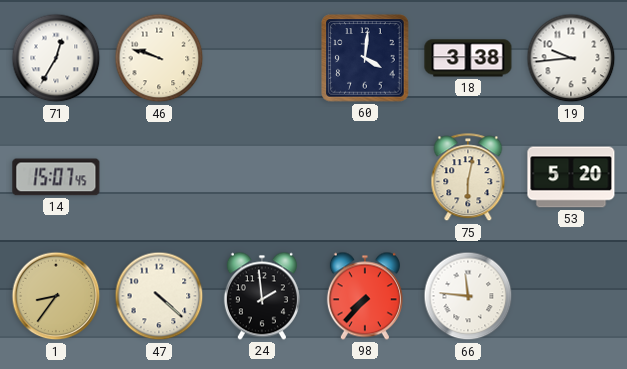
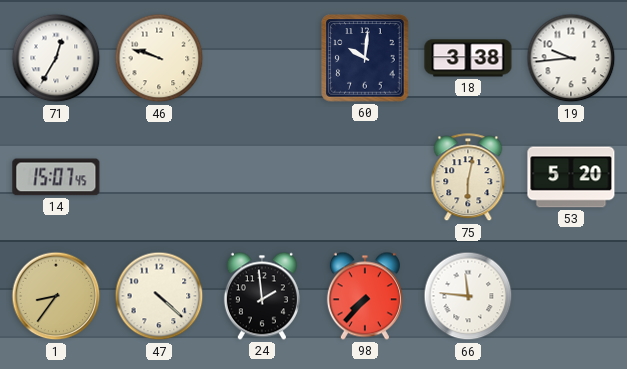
60: 4:01 -> 10:01 (365, 58)
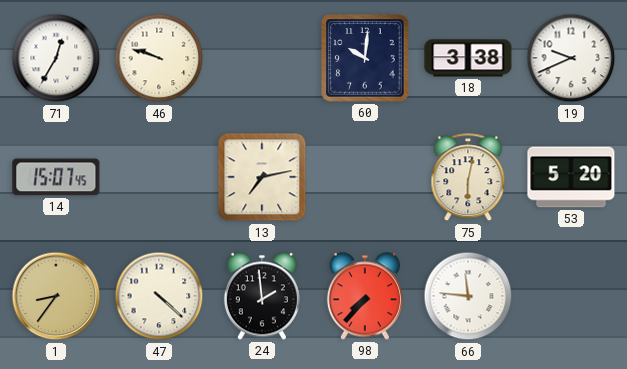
19: 9:44 -> 9:41 (571, 58)
13: none -> 7:13 (262, 177)
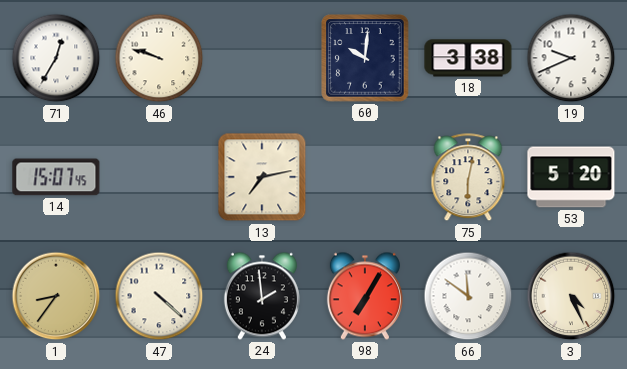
98: 7:37 -> 7:05 (365, 296)
66: 11:46 -> 11:51 (468, 296)
3: none -> 4:26 (571, 296)
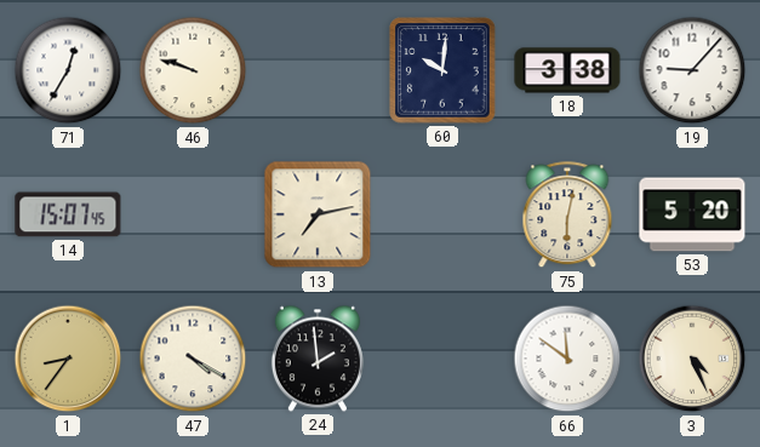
19: 9:41 -> 9:07 (692, 70)
47: 4:22 -> 4:20 (193, 359)
98: 7:05 -> none (365, 296)
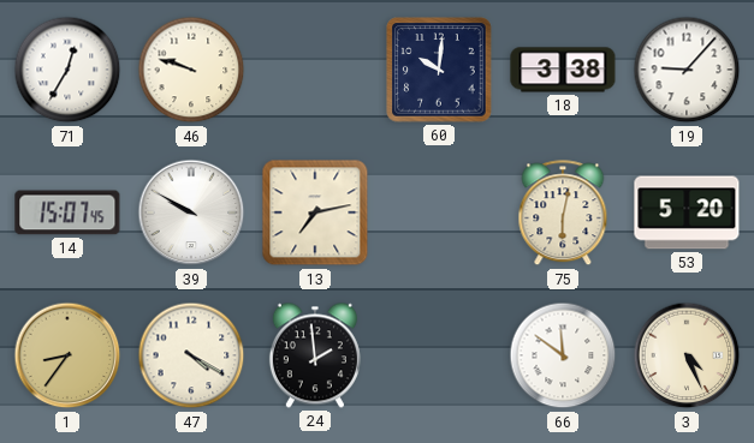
39: none -> 9:50 (191, 212)
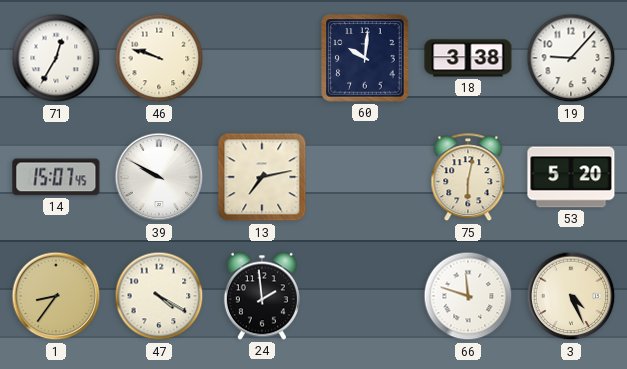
66: 11:51 -> 11:48 (468, 296)
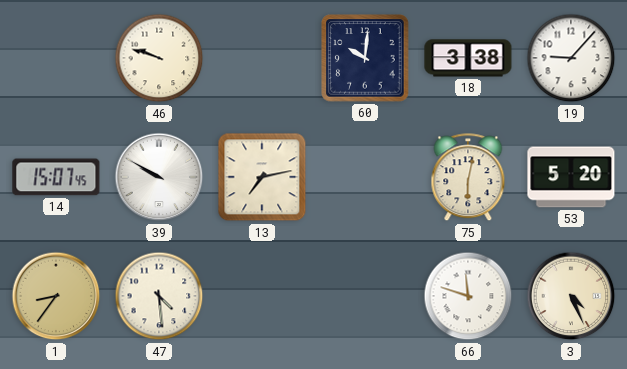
71: 12:35 -> none (56, 58)
47: 4:20 -> 4:29 (159, 296)
24: 1:59 -> none (262, 296)
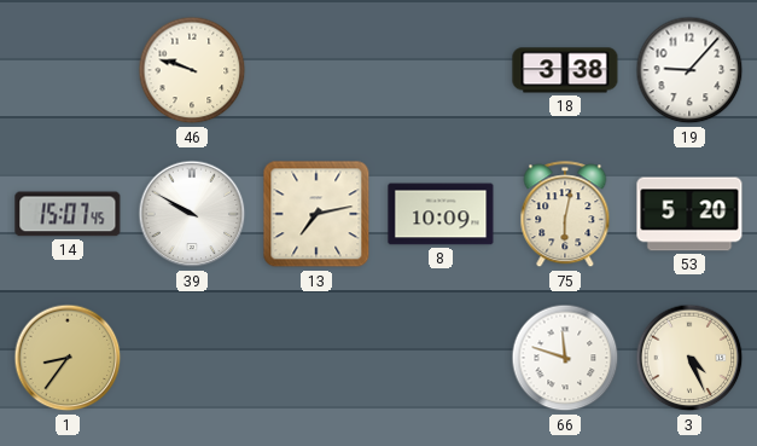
60: 10:01 -> none (365, 58)
8: none -> 10:09 (441, 214)
47: 4:29 -> none (159, 296)
